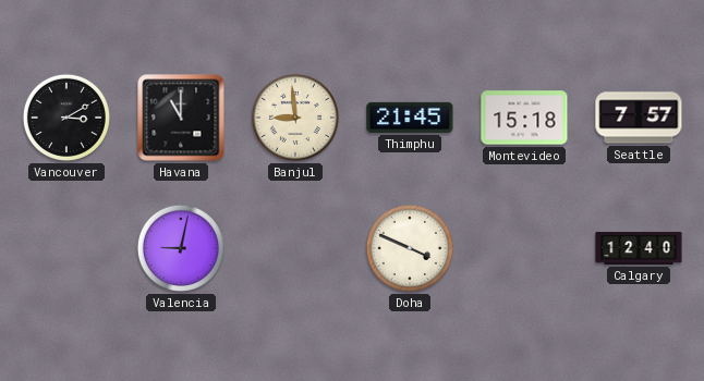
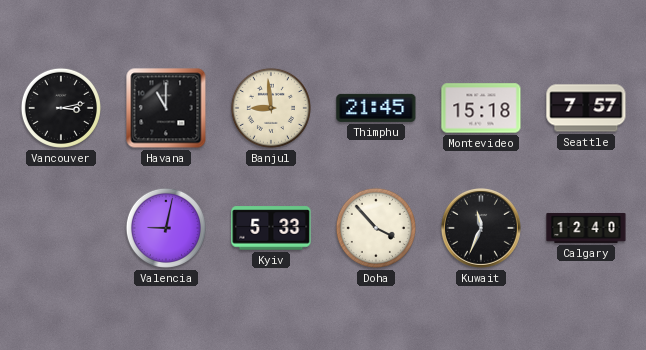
Vancouver: 3:10 -> 3:13 (61, 108)
Kyiv: none -> 5:33 (271, 228)
Doha: 3:49 -> 3:53 (376, 228)
Kuwait: none -> 11:34 (481, 228)
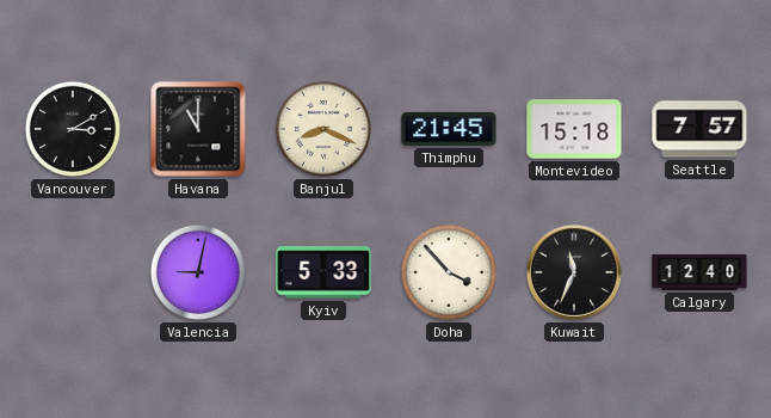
Vancouver: 3:13 -> 3:10 (73, 129)
Banjul: 8:59 -> 8:19 (323, 129)
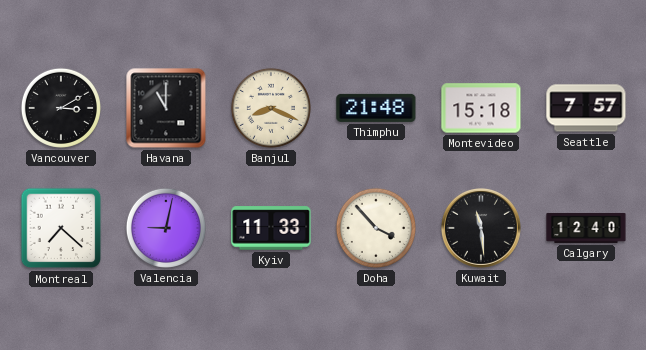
Thimphu: 21:45 -> 21:48 (376, 108)
Montreal: none -> 7:22 (61, 228)
Kyiv: 5:33 -> 11:33 (271, 228)
Kuwait: 11:34 -> 11:29 (481, 228)
